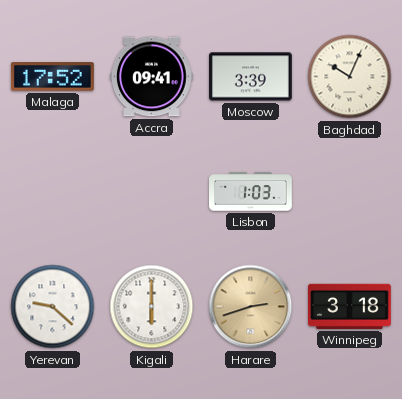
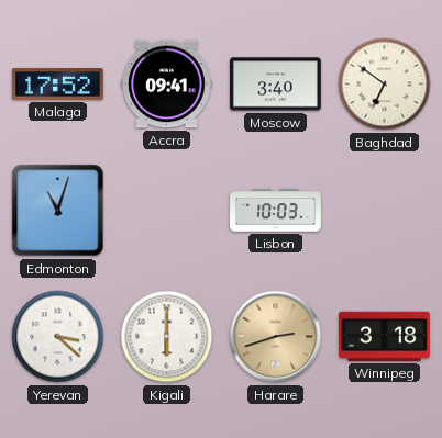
Moscow: 3:39 -> 3:40 (276, 85)
Baghdad: 10:04 -> 6:51 (385, 85)
Edmonton: none -> 11:03 (58, 211)
Lisbon: 1:03 -> 10:03 (276, 211)
Yerevan: 9:22 -> 3:22 (58, 337)
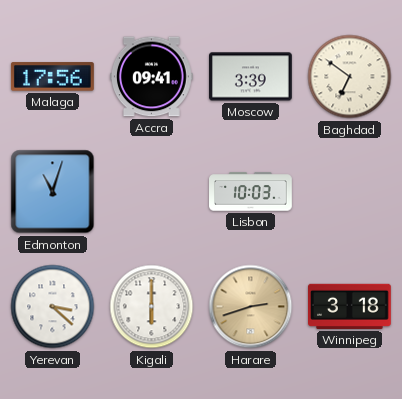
Malaga: 17:52 -> 17:56 (52, 77)
Moscow: 3:40 -> 3:39 (251, 77)
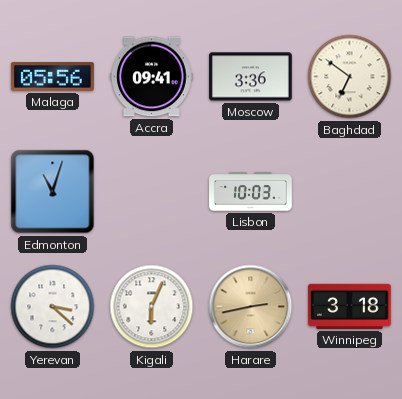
Malaga: 17:56 -> 05:56 (52, 77)
Moscow: 3:39 -> 3:36 (251, 77)
Kigali: 6:00 -> 6:04 (152, 307)
Harare: 2:42 -> 2:43 (251, 307)
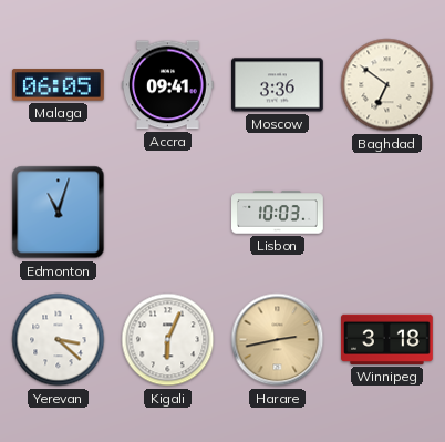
Malaga: 05:56 -> 06:05 (58, 85)
